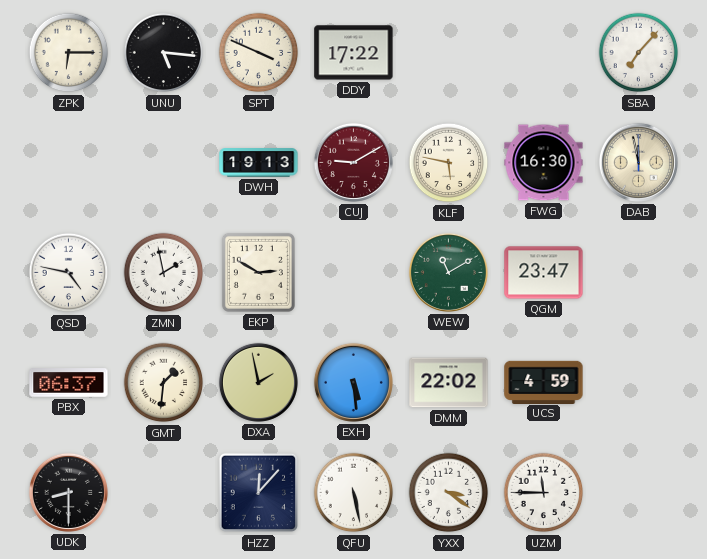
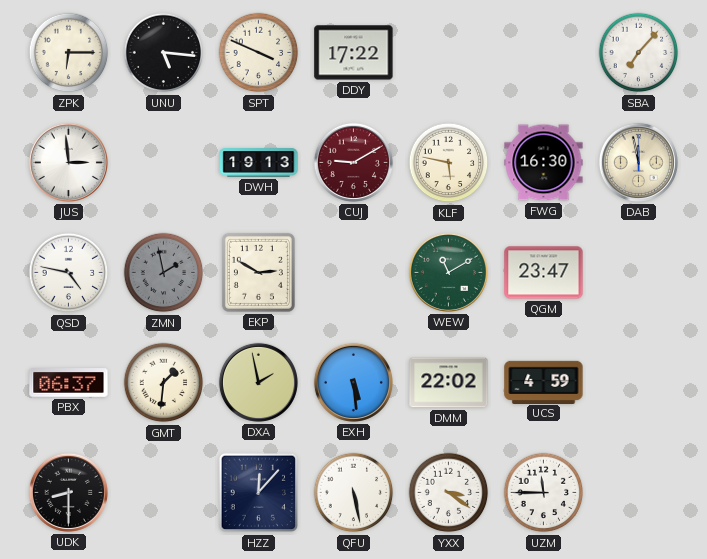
JUS: none -> 2:59 (68, 162)
ZMN dial: white -> grey (164, 273)
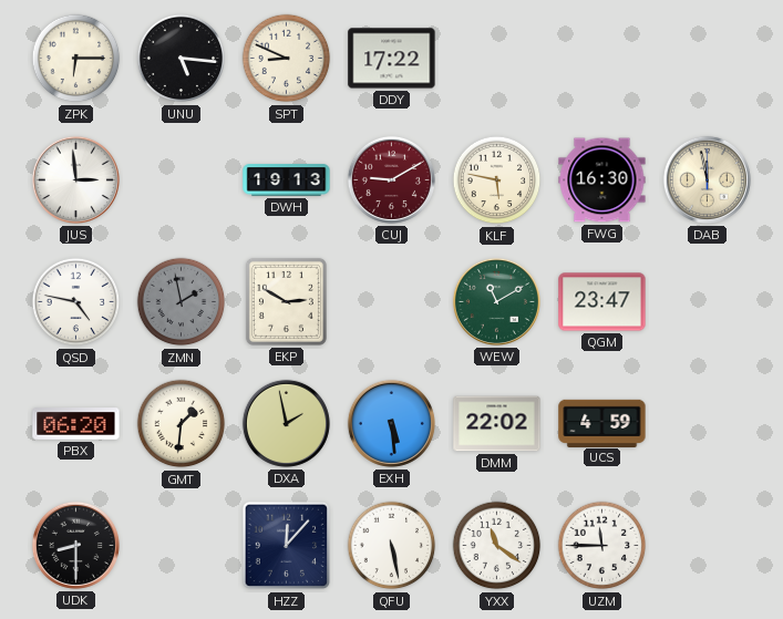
SPT: 3:49 -> 8:49 (287, 59)
SBA: 7:07 -> none (639, 53)
PBX: 06:37 -> 06:20 (76, 424)
YXX: 3:21 -> 11:21 (497, 546)
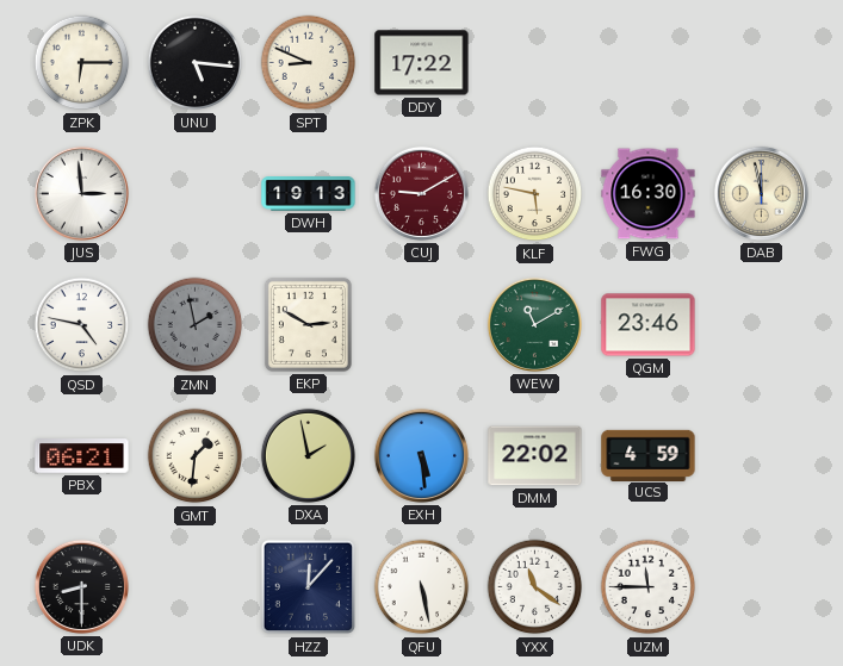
QGM: 23:47 -> 23:46 (649, 325)
PBX: 06:20 -> 06:21 (82, 456)
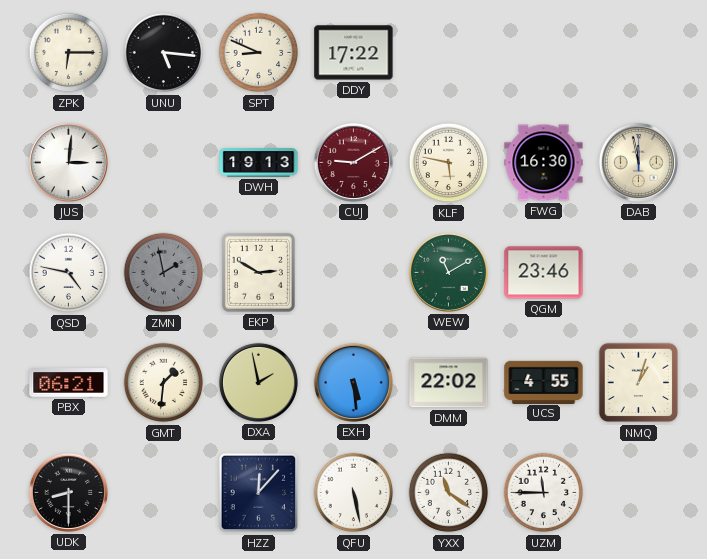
JUS: 2:59 -> 3:01 (68, 162)
UCS: 4:59 -> 4:55 (544, 382)
NMQ: none -> 1:03 (639, 383)
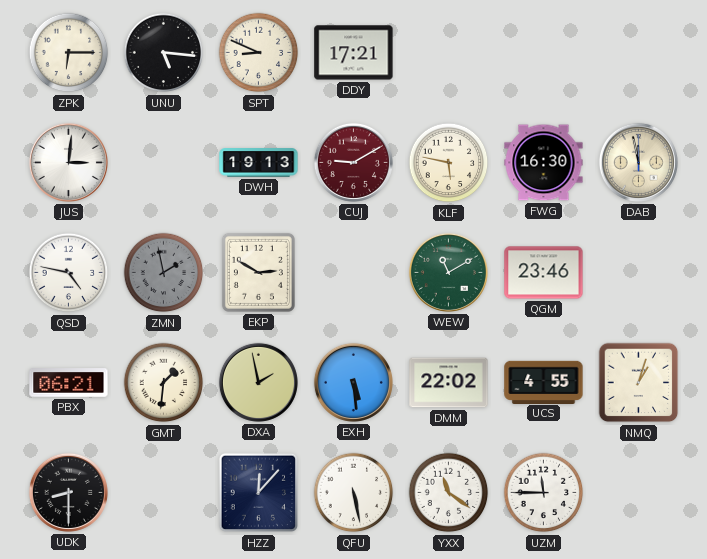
DDY: 17:22 -> 17:21 (354, 53)
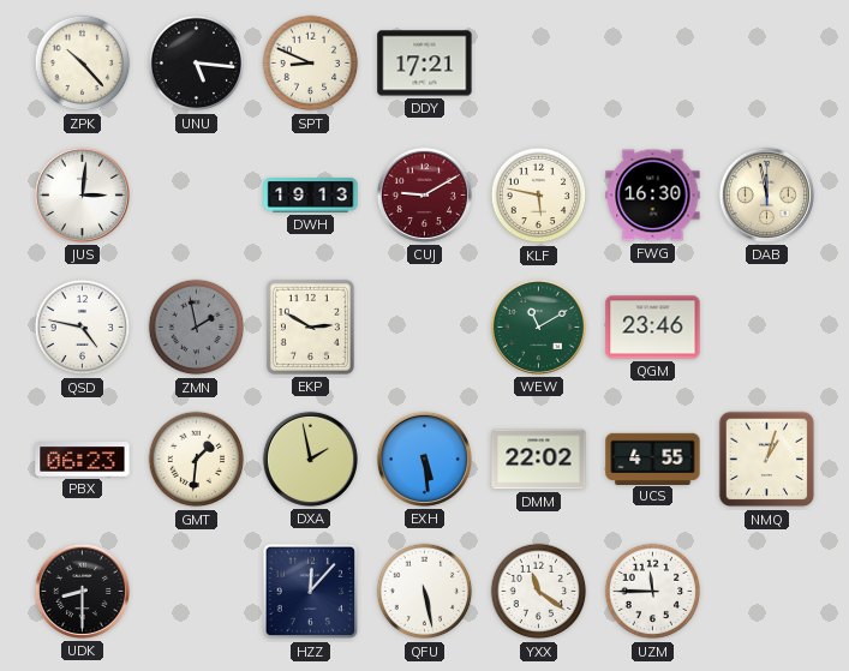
ZPK: 6:15 -> 10:23 (83, 64)
PBX: 06:21 -> 06:23 (83, 460)
